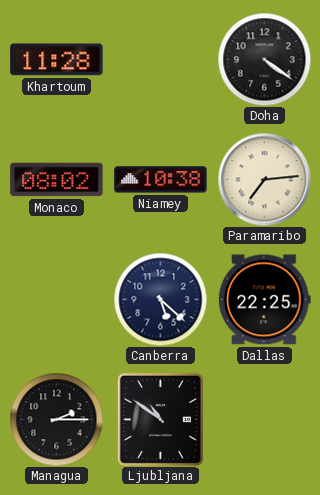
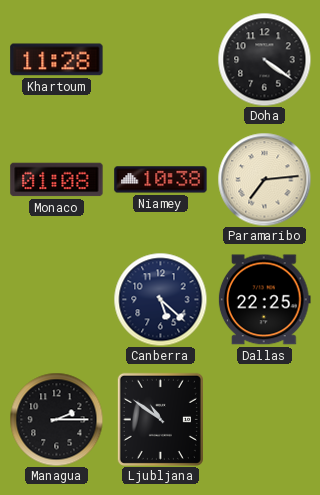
Monaco: 08:02 -> 01:08 (57, 180)
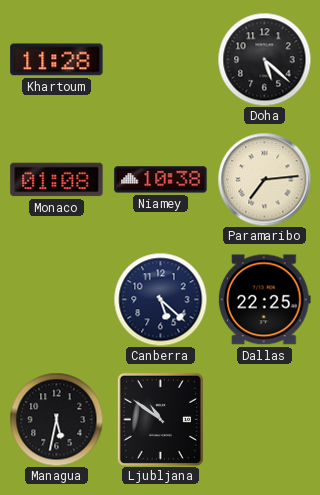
Doha: 4:21 -> 5:22 (264, 59)
Managua: 2:15 -> 5:32 (56, 419)
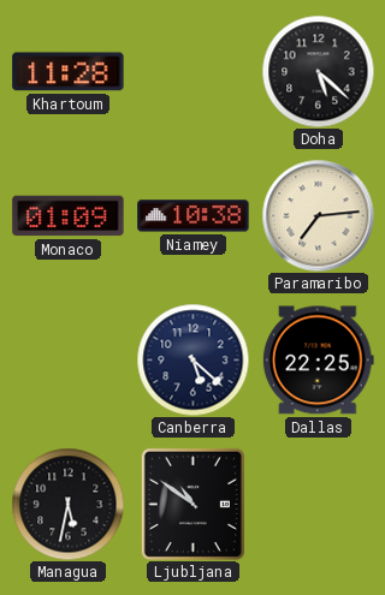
Monaco: 01:08 -> 01:09 (69, 216)
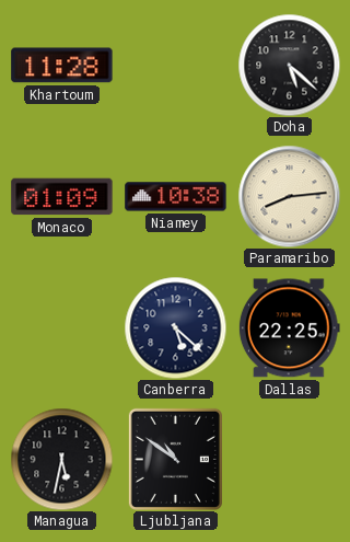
Paramaribo: 7:14 -> 8:14 (289, 196)
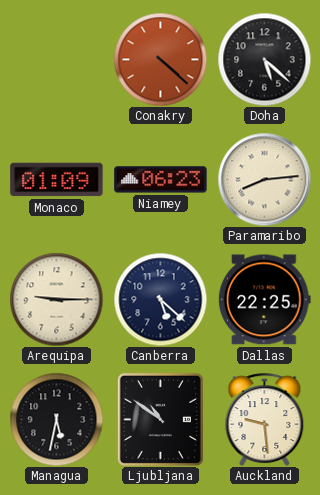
Khartoum: 11:28 -> none (62, 66)
Conakry: none -> 4:22 (160, 59)
Niamey: 10:38 -> 06:23 (161, 180)
Arequipa: none -> 9:15 (56, 299)
Auckland: none -> 9:29 (265, 419)
